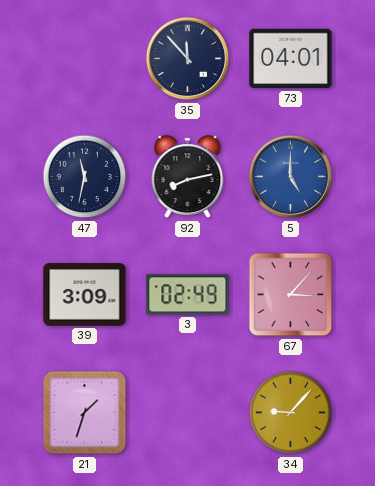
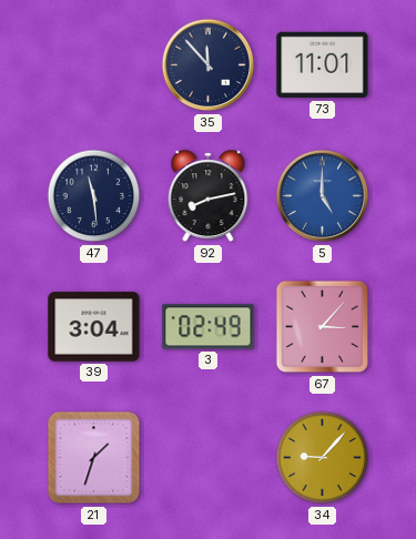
73: 04:01 -> 11:01 (323, 65)
47: 11:32 -> 11:29 (94, 196)
39: 3:09 -> 3:04 (94, 327)
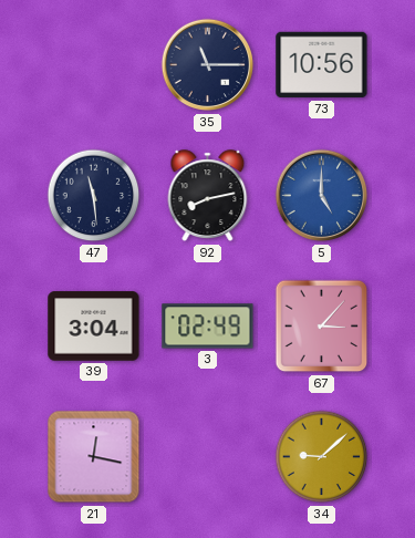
35: 11:53 -> 11:15 (208, 65)
73: 11:01 -> 10:56 (322, 65)
21: 1:33 -> 12:17 (94, 457)
34: 9:07 -> 9:08 (322, 457)
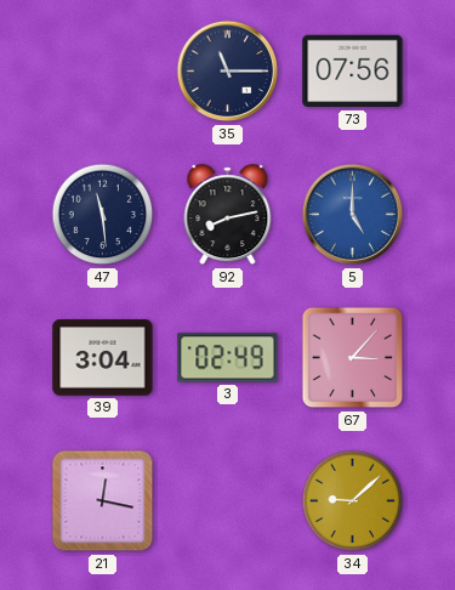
73: 10:56 -> 07:56 (353, 72)
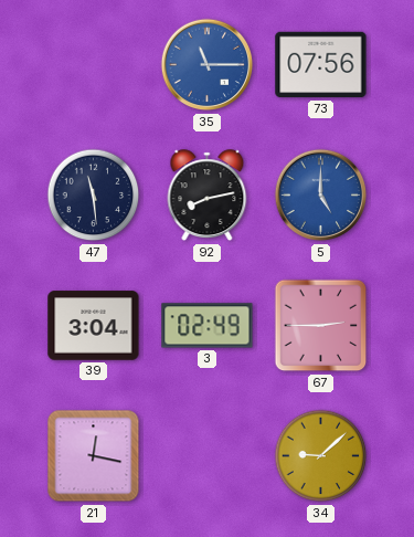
35 dial: navy -> blue (208, 65)
67: 3:07 -> 2:45 (321, 326)
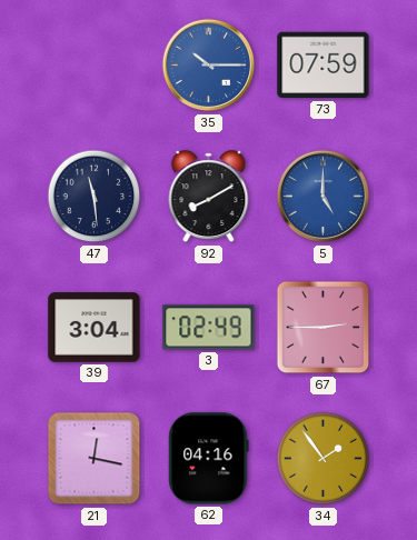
35: 11:15 -> 10:15 (209, 66)
73: 07:56 -> 07:59 (324, 66)
92: 8:13 -> 8:10 (209, 197)
62: none -> 04:16 (209, 459)
34: 9:08 -> 1:54 (324, 459)
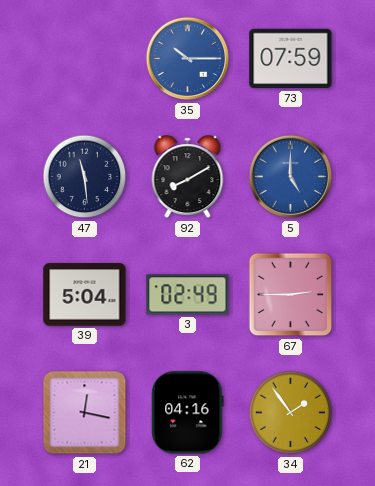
39: 3:04 -> 5:04 (85, 295)
